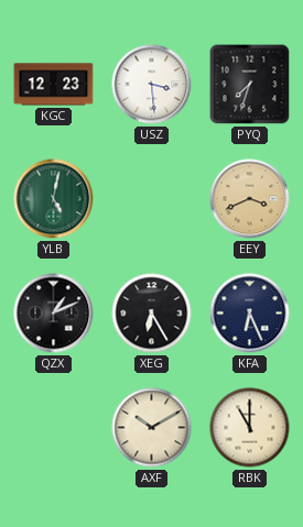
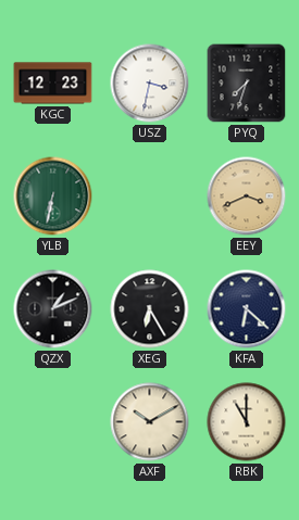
USZ: 3:29 -> 3:32 (150, 84)
YLB: 5:02 -> 6:32 (53, 196)
KFA: 6:26 -> 6:22 (247, 309)
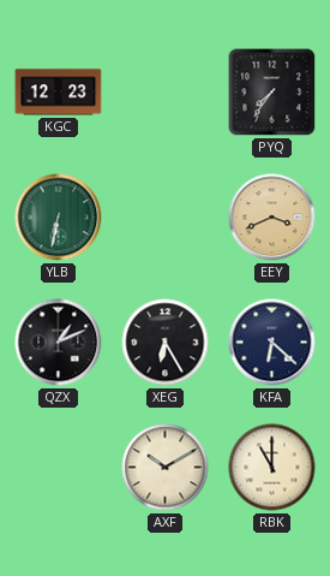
USZ: 3:32 -> none (150, 84)
PYQ: 7:33 -> 7:36 (272, 93)
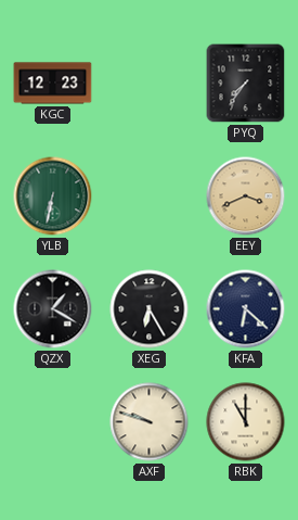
QZX: 1:11 -> 1:20 (53, 309)
AXF: 10:10 -> 9:48 (150, 422)
